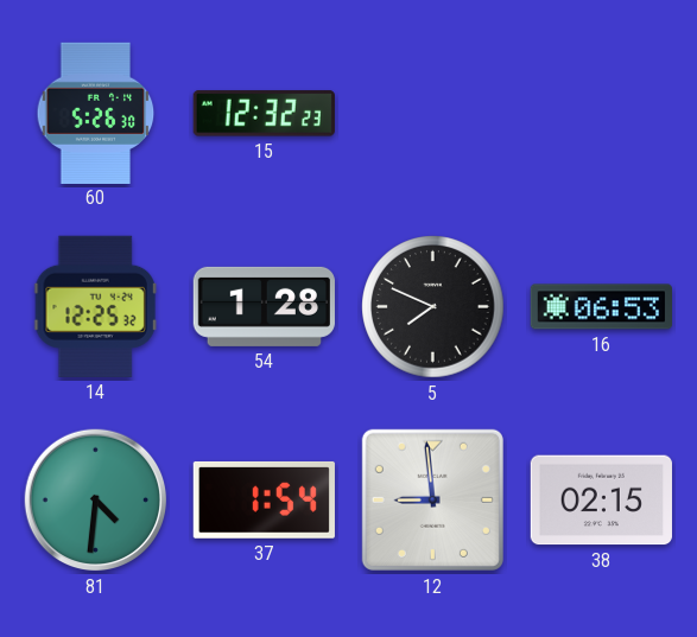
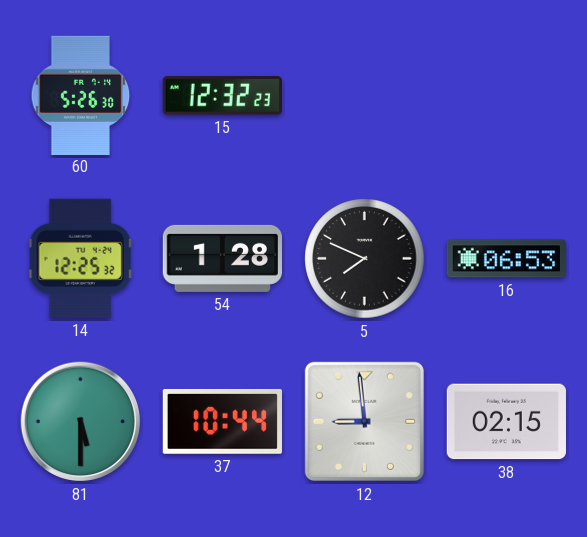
81: 4:31 -> 5:30 (81, 422)
37: 1:54 -> 10:44 (222, 421)
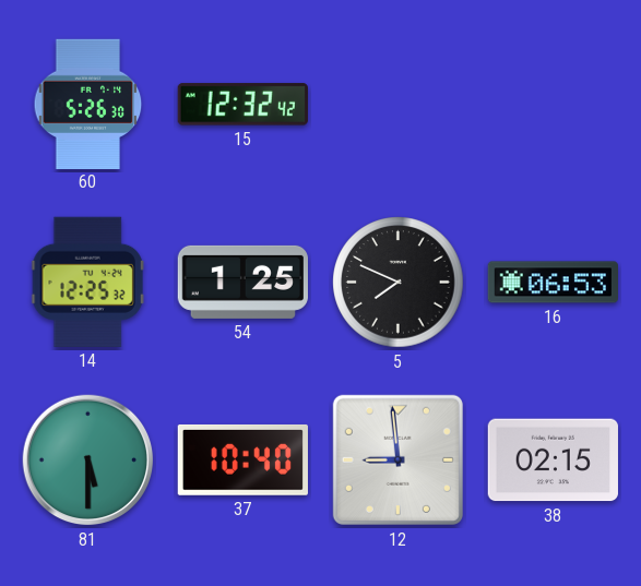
15: 12:32:23 -> 12:32:42 (242, 105)
54: 1:28 -> 1:25 (242, 282)
37: 10:44 -> 10:40 (242, 459)
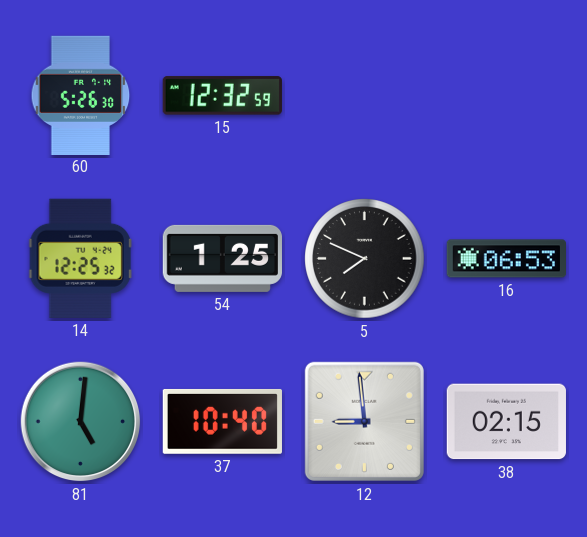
15: 12:32:42 -> 12:32:59 (222, 96)
81: 5:30 -> 5:01 (81, 422)
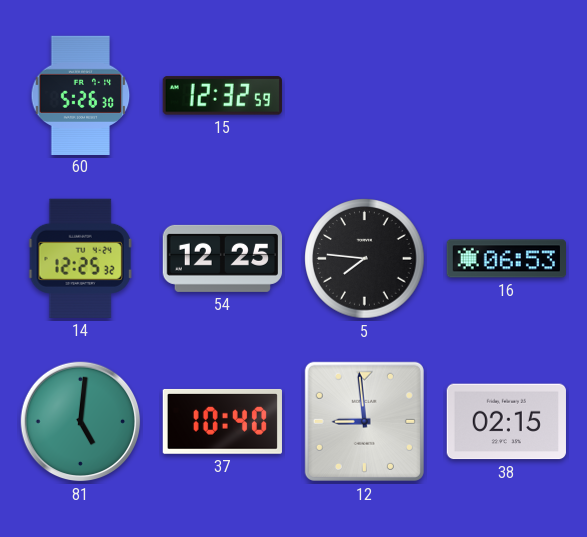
54: 1:25 -> 12:25 (222, 258)
5: 7:49 -> 7:46 (365, 259)
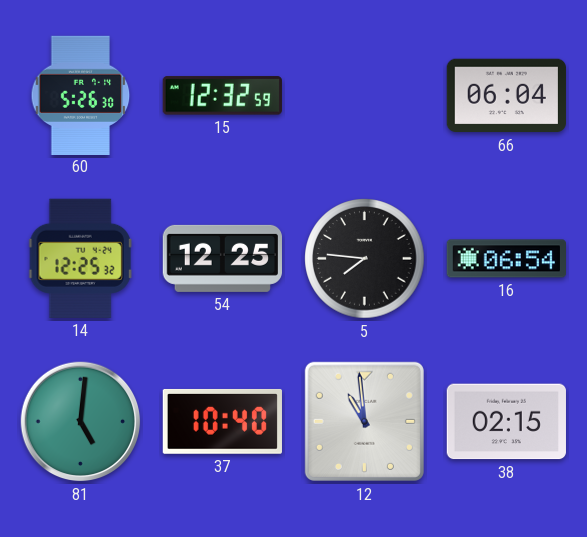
66: none -> 06:04 (506, 96)
16: 06:53 -> 06:54 (506, 259)
12: 8:59 -> 10:59 (364, 421)
